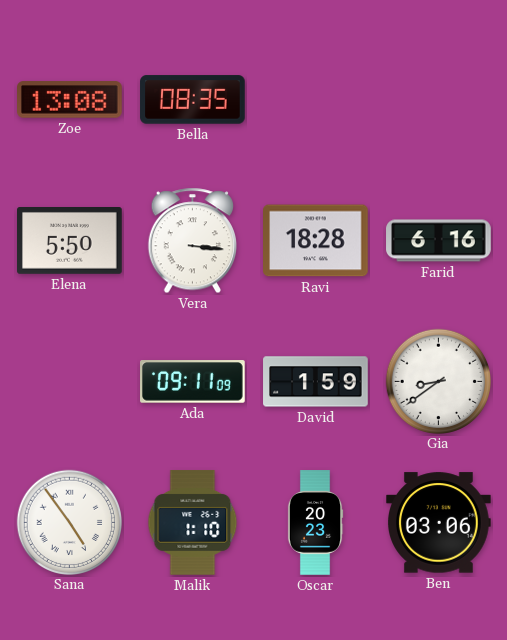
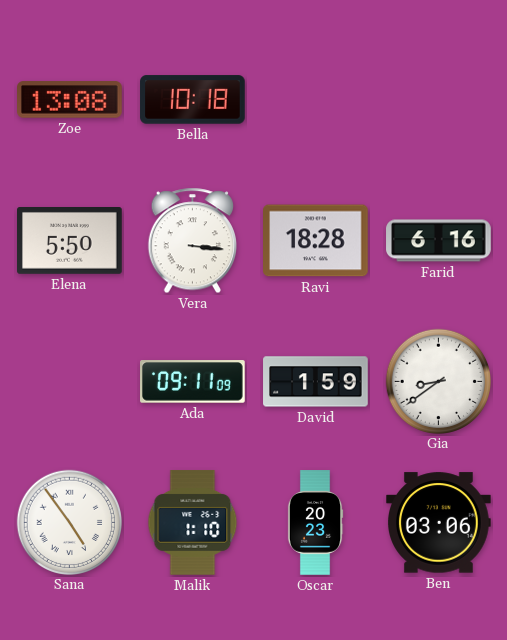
Bella: 08:35 -> 10:18 (193, 100)
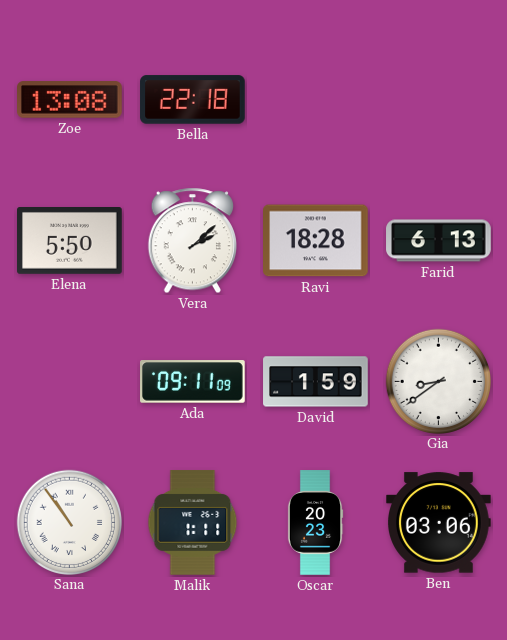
Bella: 10:18 -> 22:18 (193, 100)
Vera: 3:16 -> 2:08 (192, 241)
Farid: 6:16 -> 6:13 (439, 241)
Sana: 4:54 -> 10:54 (69, 522)
Malik: 1:10 -> 1:11 (193, 523)
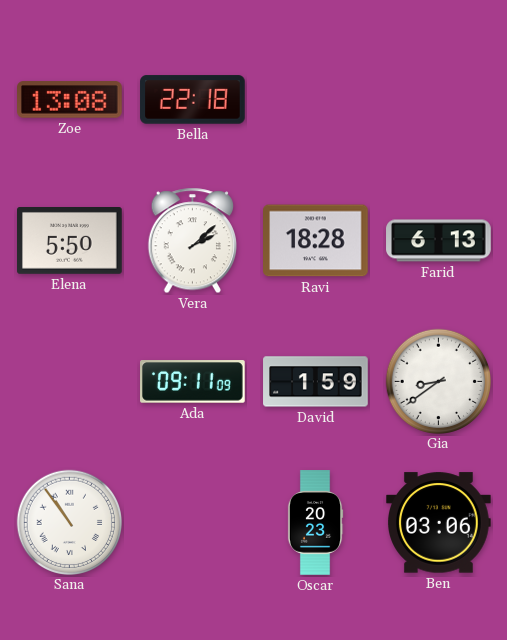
Malik: 1:11 -> none (193, 523)
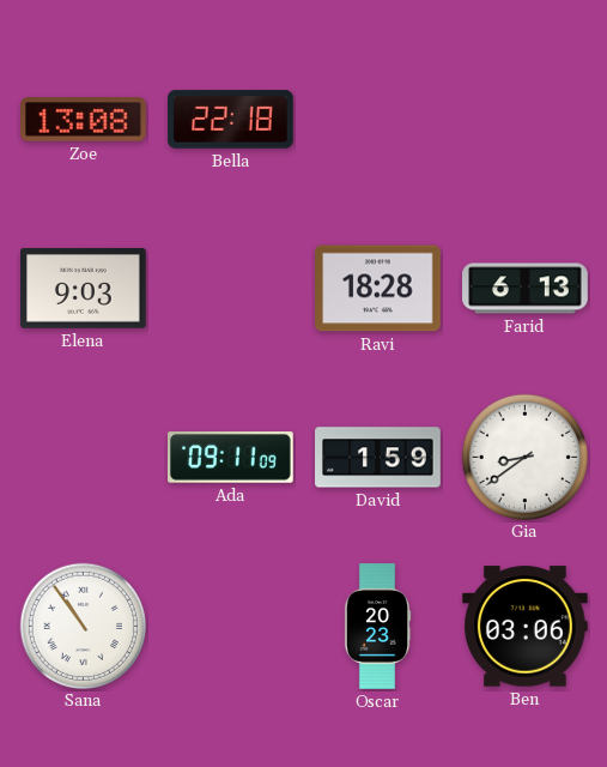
Elena: 5:50 -> 9:03 (84, 289)
Vera: 2:08 -> none (192, 241)
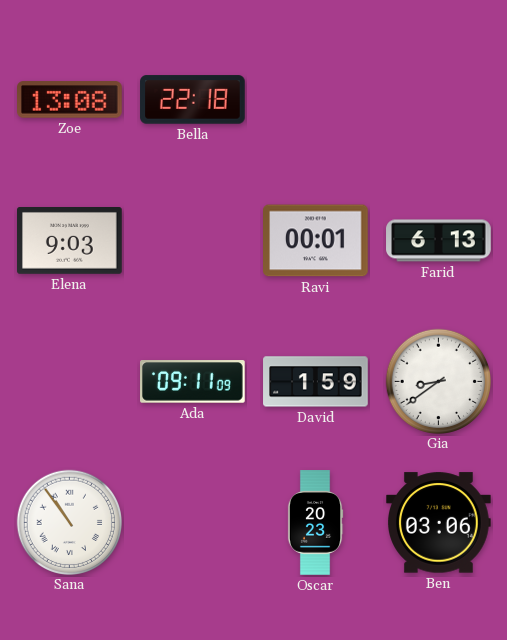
Ravi: 18:28 -> 00:01 (316, 241)
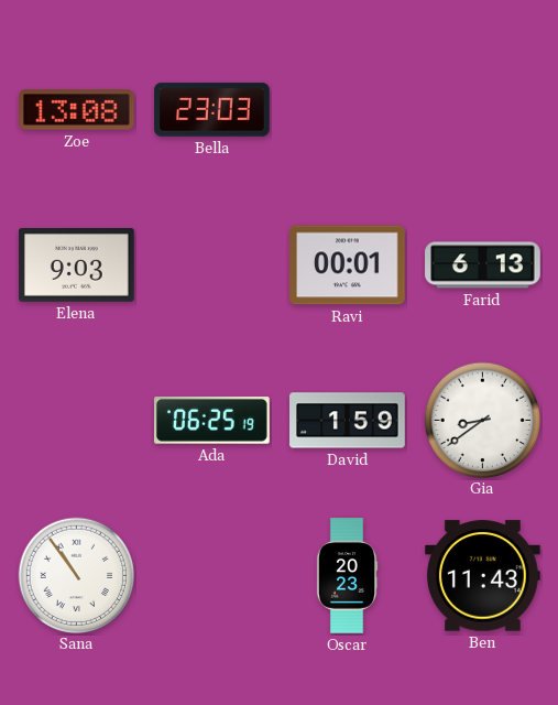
Bella: 22:18 -> 23:03 (212, 110)
Ada: 09:11 -> 06:25 (212, 421)
Ben: 03:06 -> 11:43 (483, 576)
